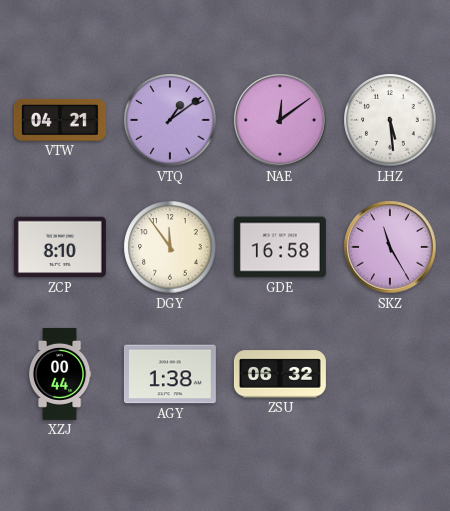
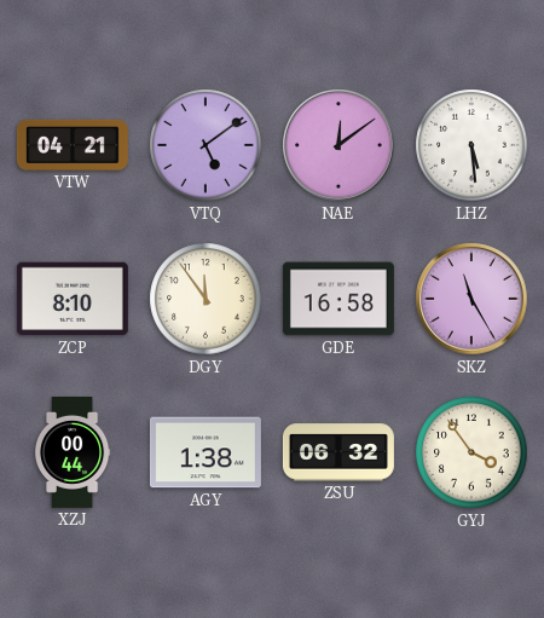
VTQ: 1:09 -> 5:09 (206, 145)
GYJ: none -> 3:54 (471, 452)
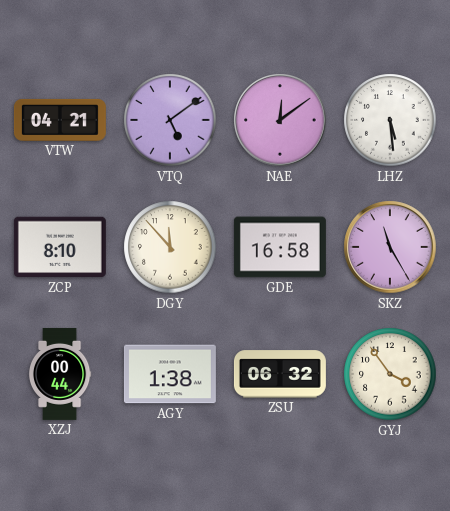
DGY: 11:54 -> 11:53 (170, 247)
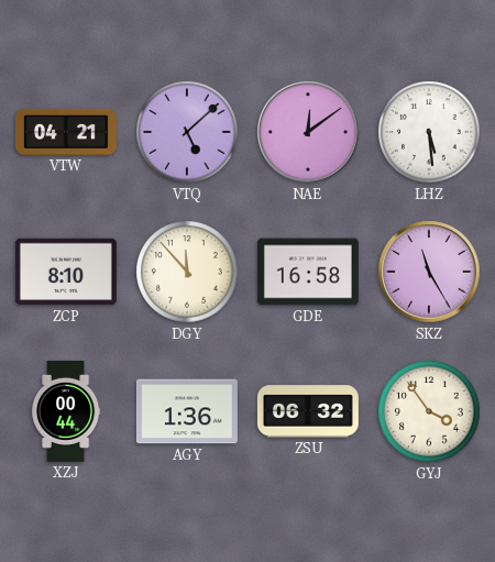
VTQ: 5:09 -> 5:08 (187, 132)
AGY: 1:38 -> 1:36 (187, 411)
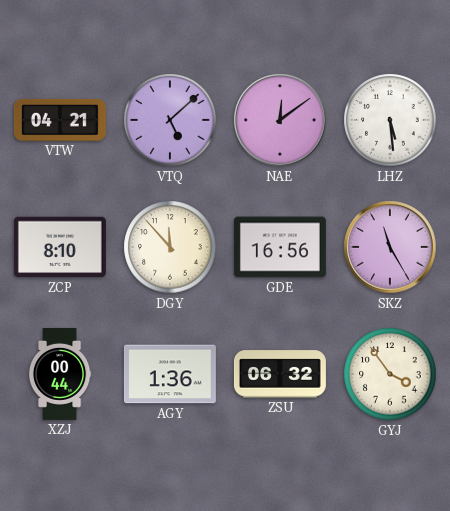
GDE: 16:58 -> 16:56 (280, 247)
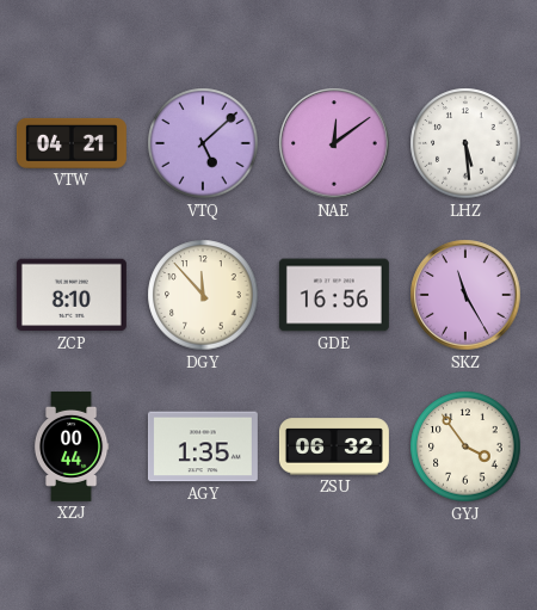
AGY: 1:36 -> 1:35 (203, 446)
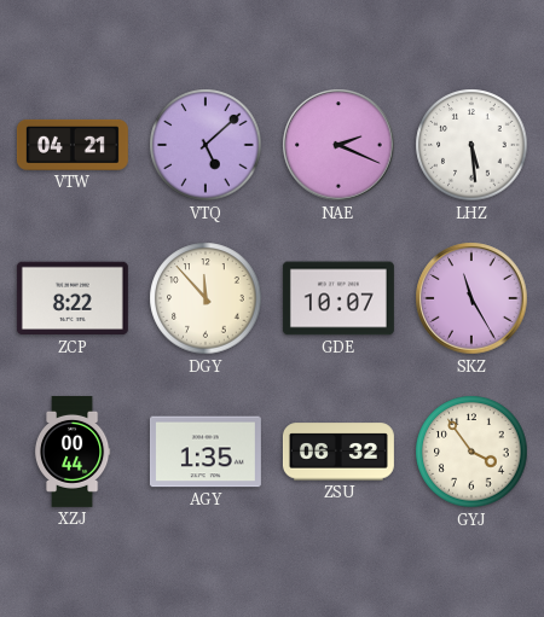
NAE: 12:09 -> 2:19 (338, 145)
ZCP: 8:10 -> 8:22 (73, 298)
GDE: 16:56 -> 10:07 (338, 298)
